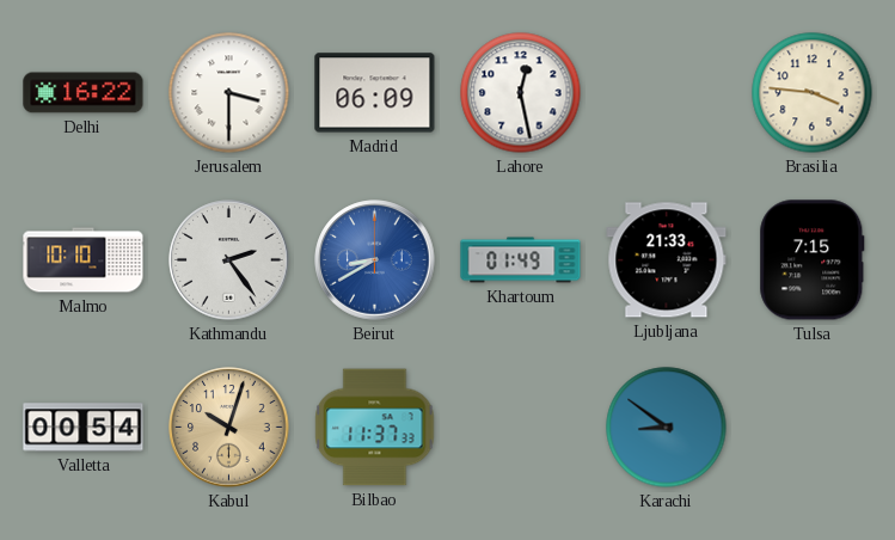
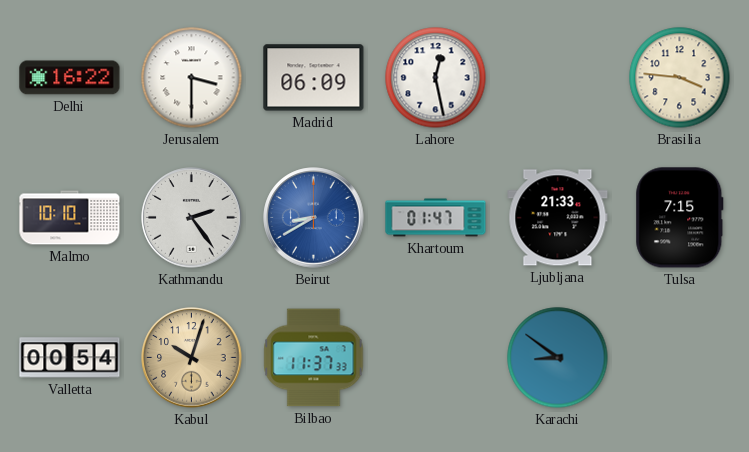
Khartoum: 01:49 -> 01:47 (436, 218)
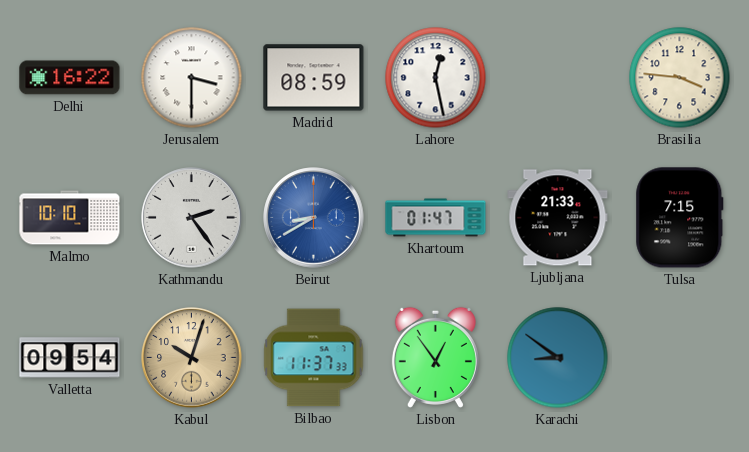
Madrid: 06:09 -> 08:59 (314, 78)
Valletta: 00:54 -> 09:54 (70, 358)
Lisbon: none -> 12:54 (435, 357)
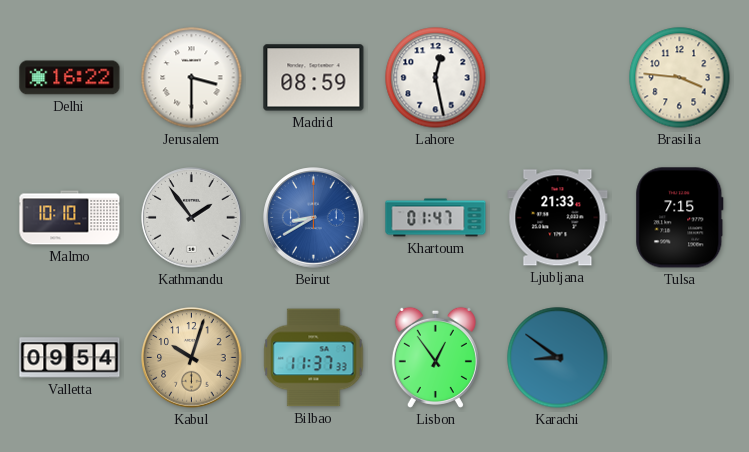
Kathmandu: 2:24 -> 1:54 (192, 218)
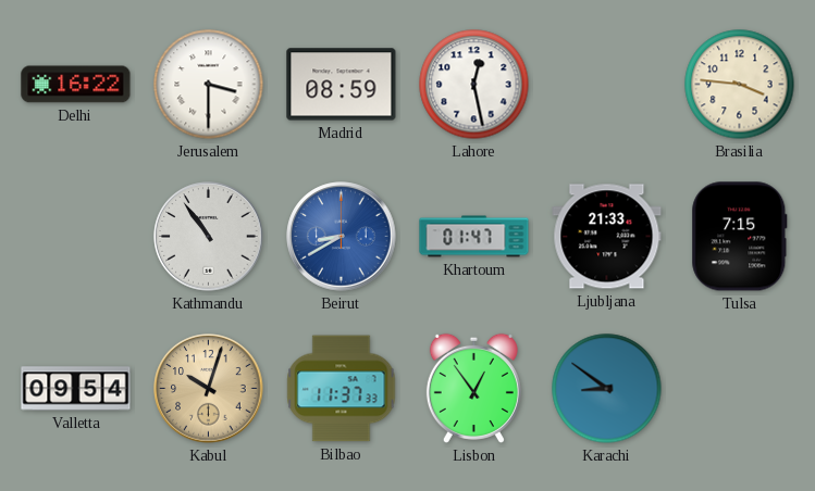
Malmo: 10:10 -> none (70, 218)
Kathmandu: 1:54 -> 10:54 (209, 237)
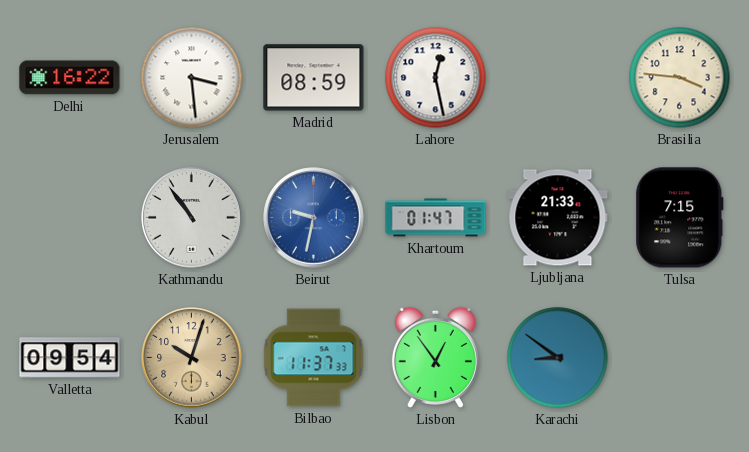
Jerusalem: 3:30 -> 3:29 (192, 78)
Beirut: 8:40 -> 9:32 (314, 218)
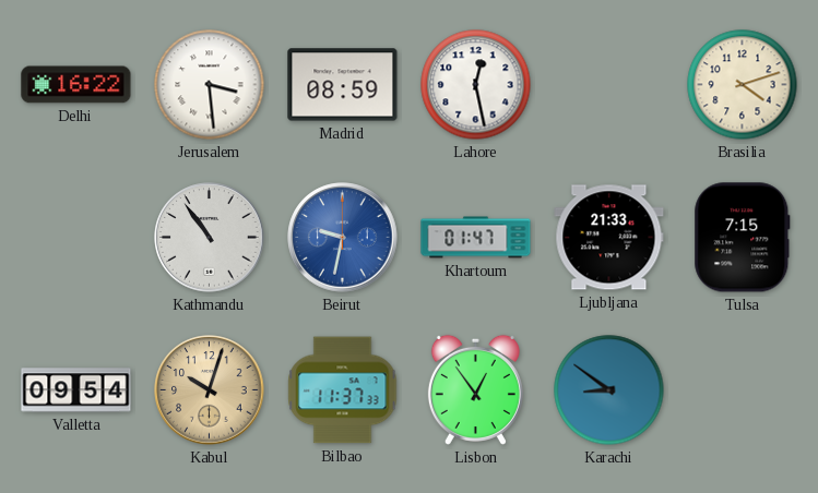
Brasilia: 3:46 -> 4:12 (743, 85)
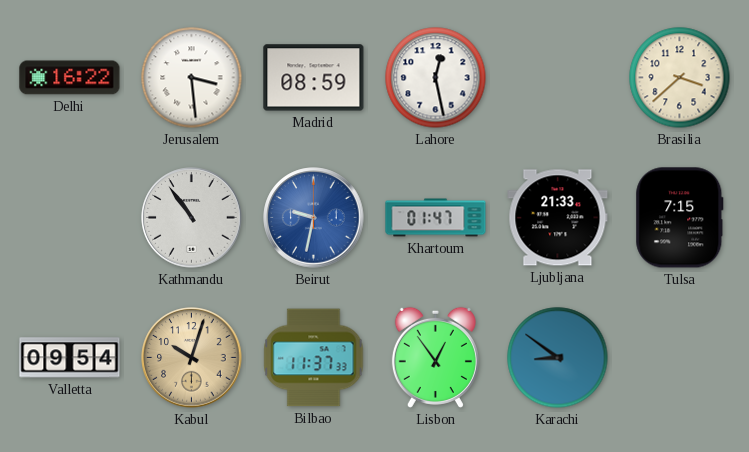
Brasilia: 4:12 -> 3:38 (680, 78)
